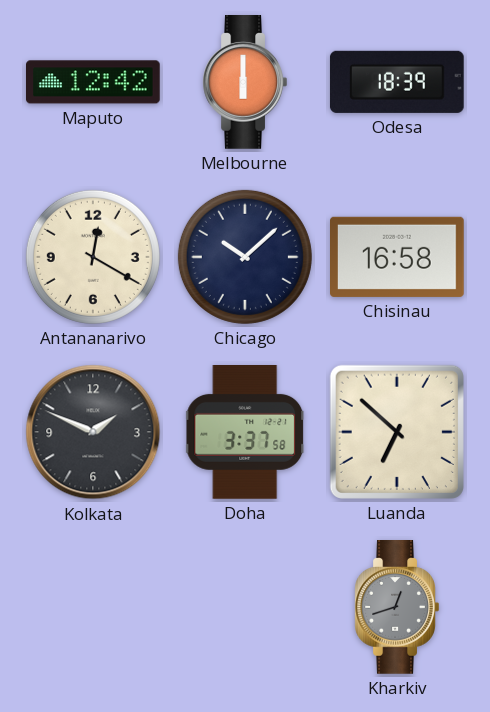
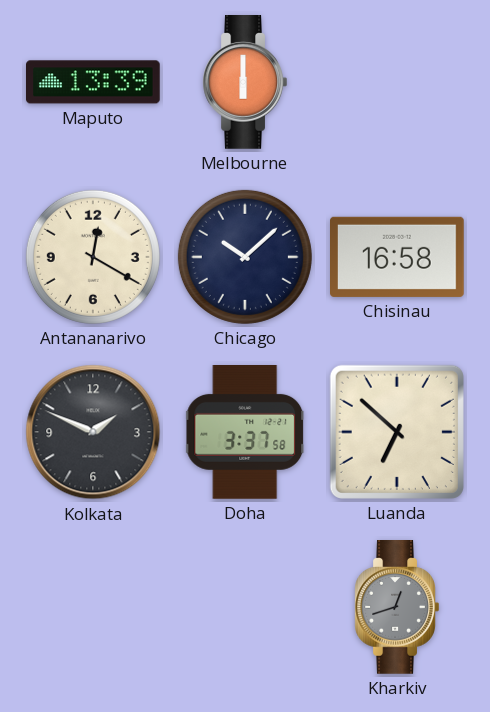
Maputo: 12:42 -> 13:39 (94, 82)
Odesa: 18:39 -> none (397, 82)
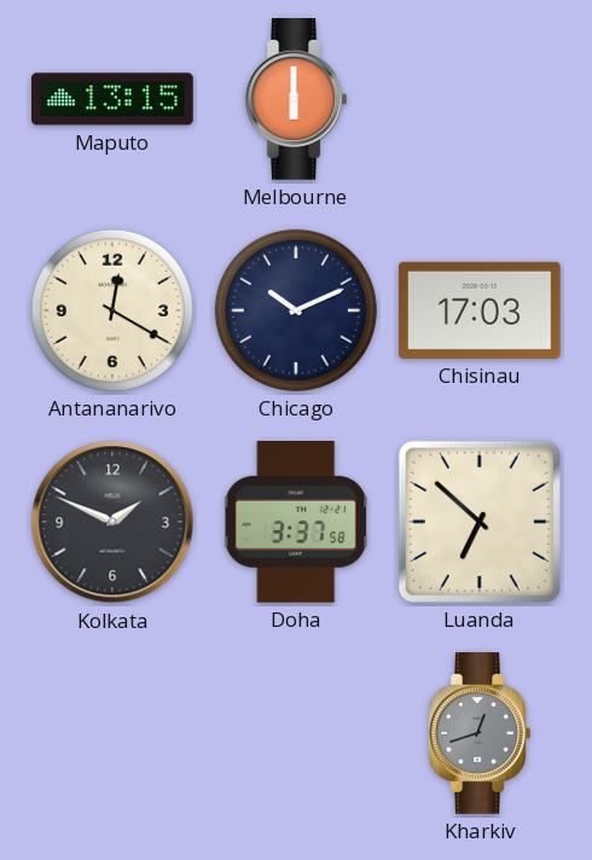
Maputo: 13:39 -> 13:15 (114, 99)
Chicago: 10:08 -> 10:11 (296, 310)
Chisinau: 16:58 -> 17:03 (481, 310)
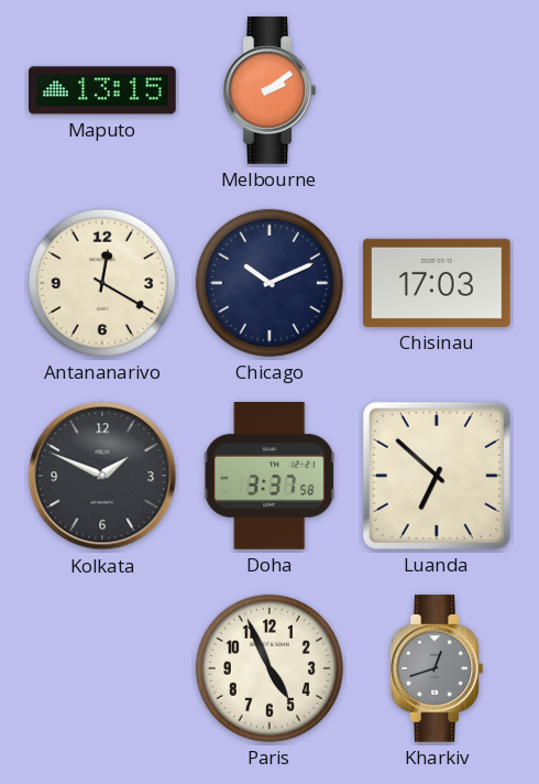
Melbourne: 6:00 -> 2:09 (269, 91)
Paris: none -> 4:56 (269, 668)
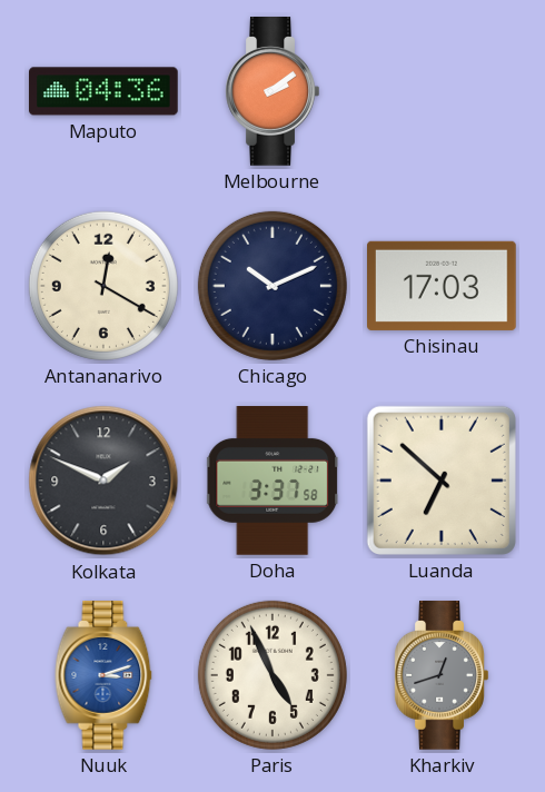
Maputo: 13:15 -> 04:36 (105, 91)
Nuuk: none -> 3:12 (103, 676)
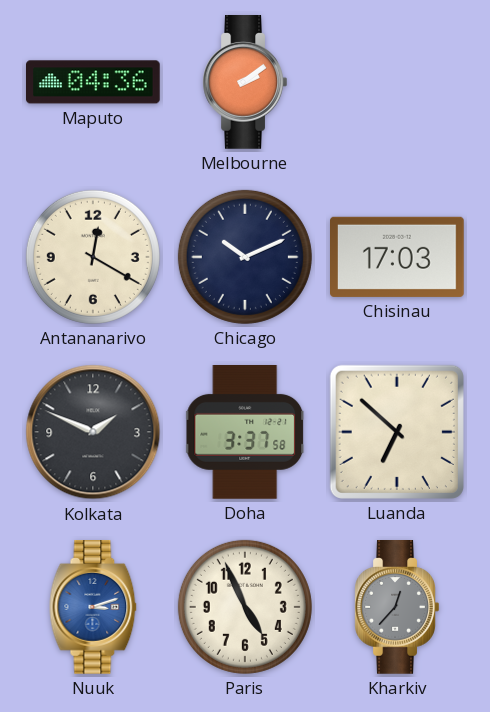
Kharkiv: 12:42 -> 12:37 (397, 608)
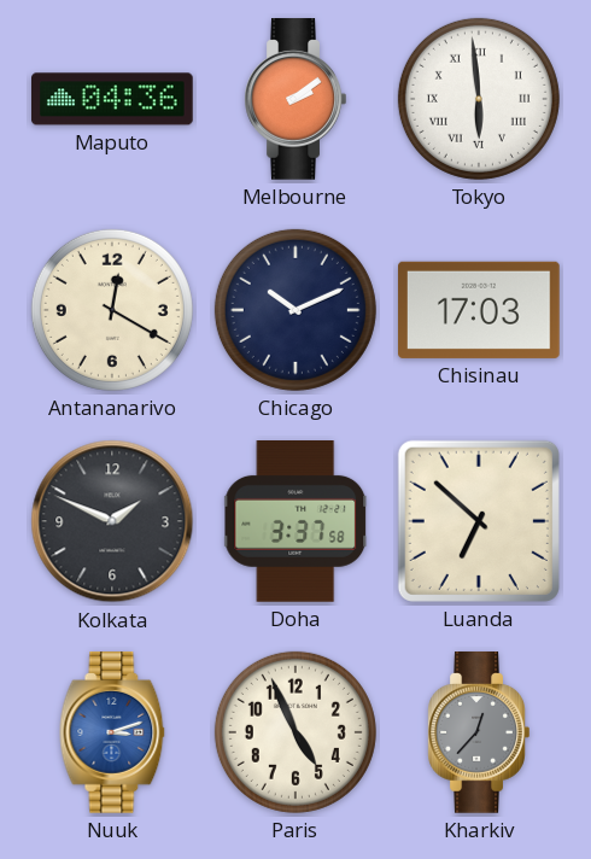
Tokyo: none -> 5:59 (479, 99)
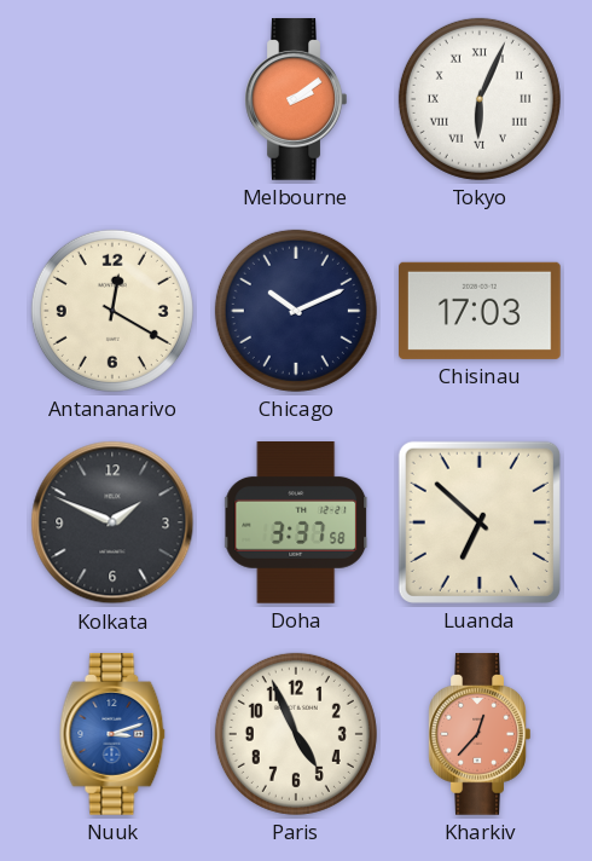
Maputo: 04:36 -> none (113, 99)
Tokyo: 5:59 -> 6:04 (480, 99)
Kharkiv dial: grey -> salmon (480, 735)
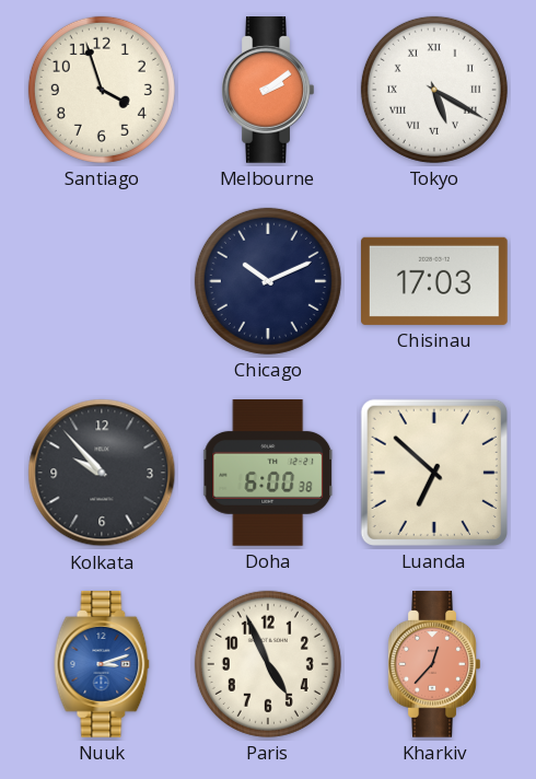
Santiago: none -> 3:57 (102, 90)
Tokyo: 6:04 -> 5:20 (434, 90)
Antananarivo: 12:20 -> none (112, 311)
Kolkata: 1:49 -> 9:53 (102, 473)
Doha: 3:37 -> 6:00 (269, 474)
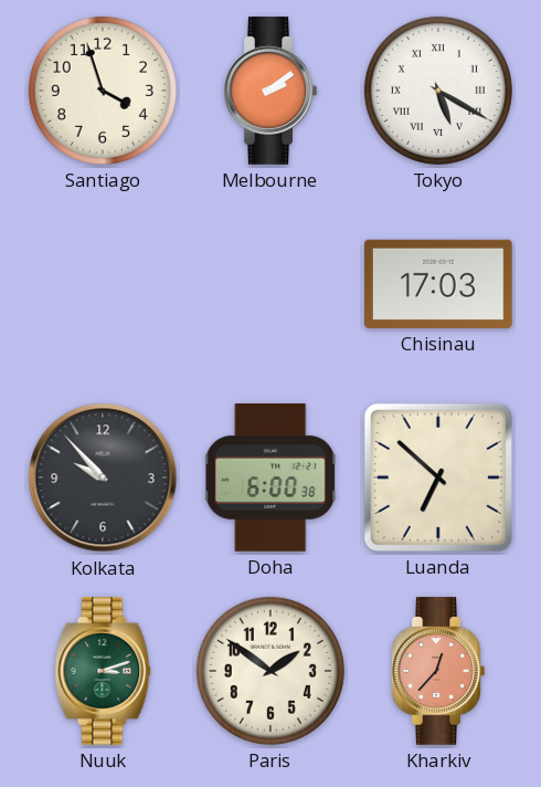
Chicago: 10:11 -> none (268, 281)
Nuuk dial: blue -> green (103, 672)
Paris: 4:56 -> 1:51 (270, 671)
